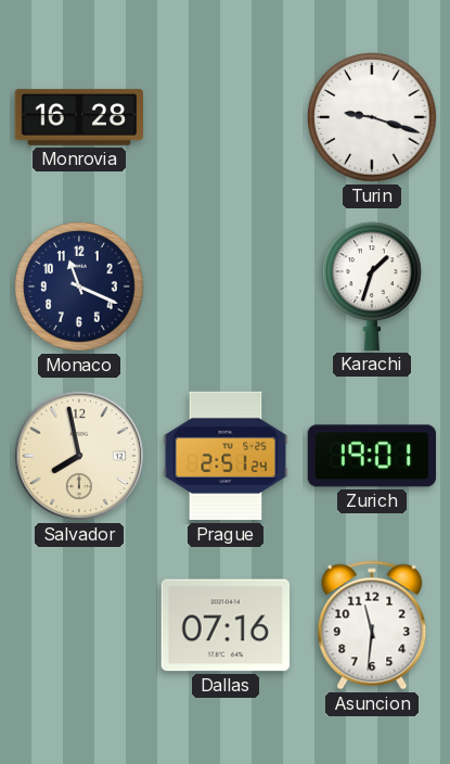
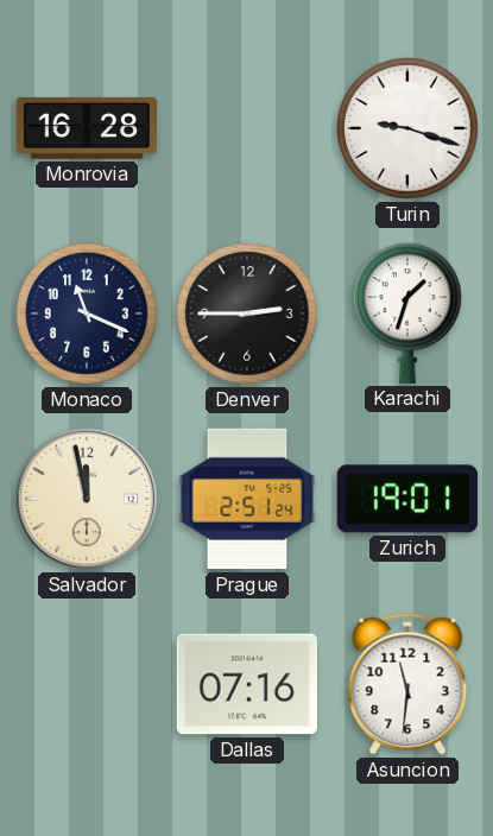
Denver: none -> 2:45 (247, 313)
Salvador: 7:58 -> 11:58 (87, 499)
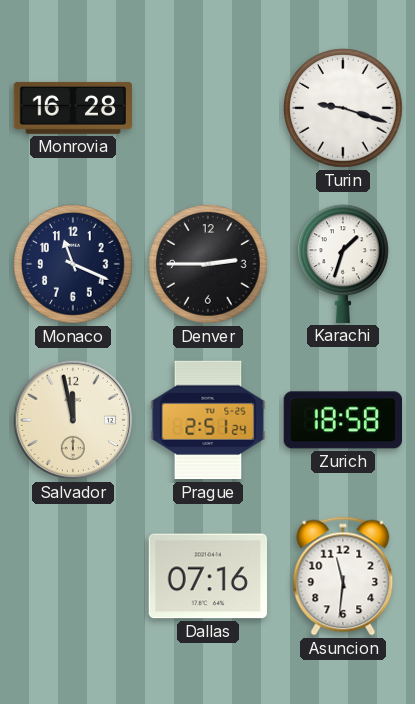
Zurich: 19:01 -> 18:58 (342, 420)
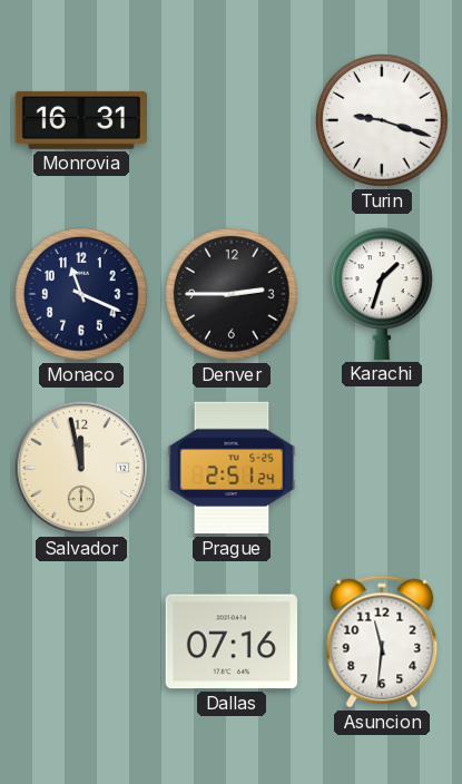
Monrovia: 16:28 -> 16:31 (81, 120)
Zurich: 18:58 -> none (342, 420)
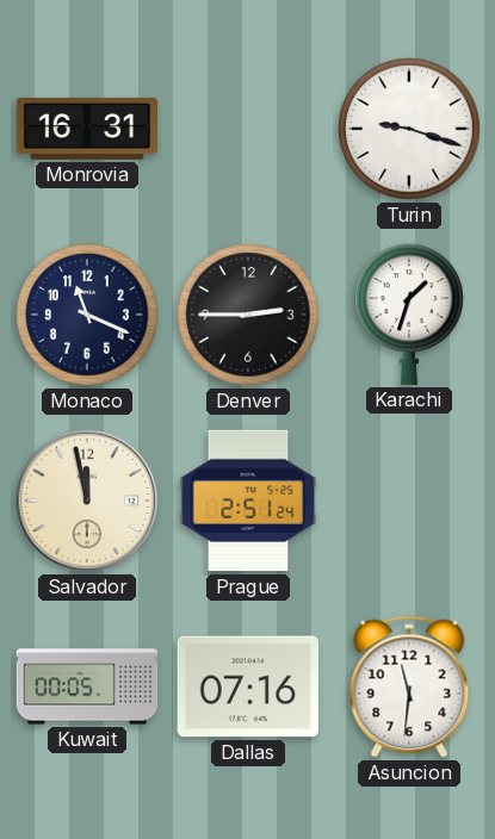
Kuwait: none -> 00:05 (87, 686)
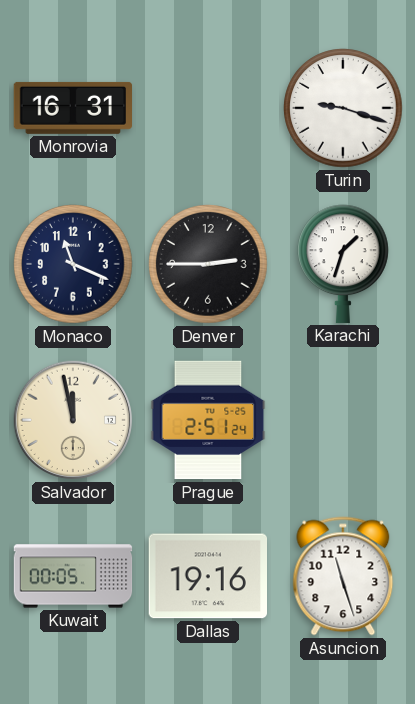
Dallas: 07:16 -> 19:16 (207, 576)
Asuncion: 11:31 -> 11:27 (343, 576)
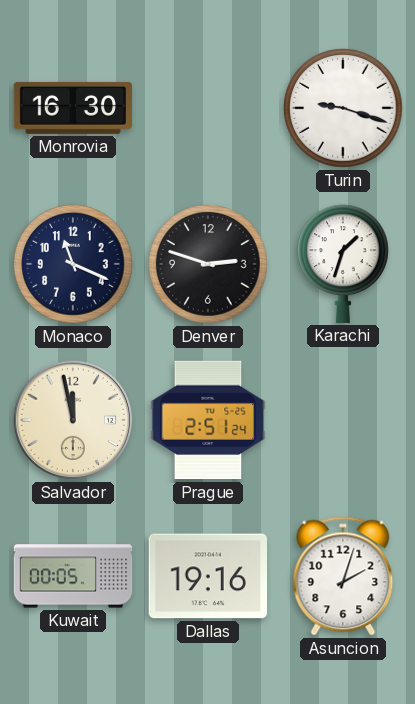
Monrovia: 16:31 -> 16:30 (73, 108)
Denver: 2:45 -> 2:48 (208, 264)
Asuncion: 11:27 -> 2:03 (343, 576)
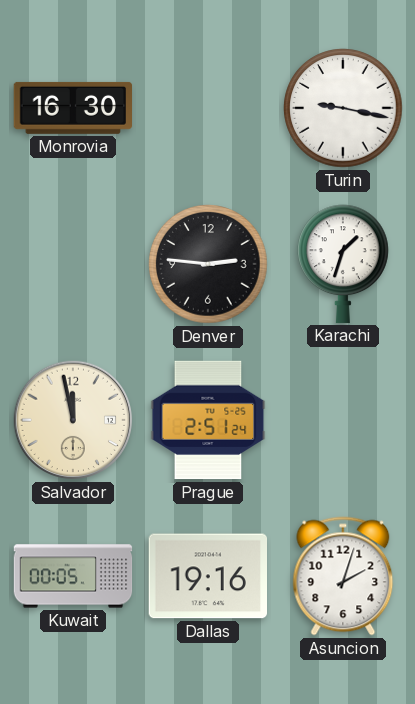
Turin: 9:18 -> 9:17 (343, 108)
Monaco: 11:19 -> none (73, 264)
Denver: 2:48 -> 2:46 (208, 264)
